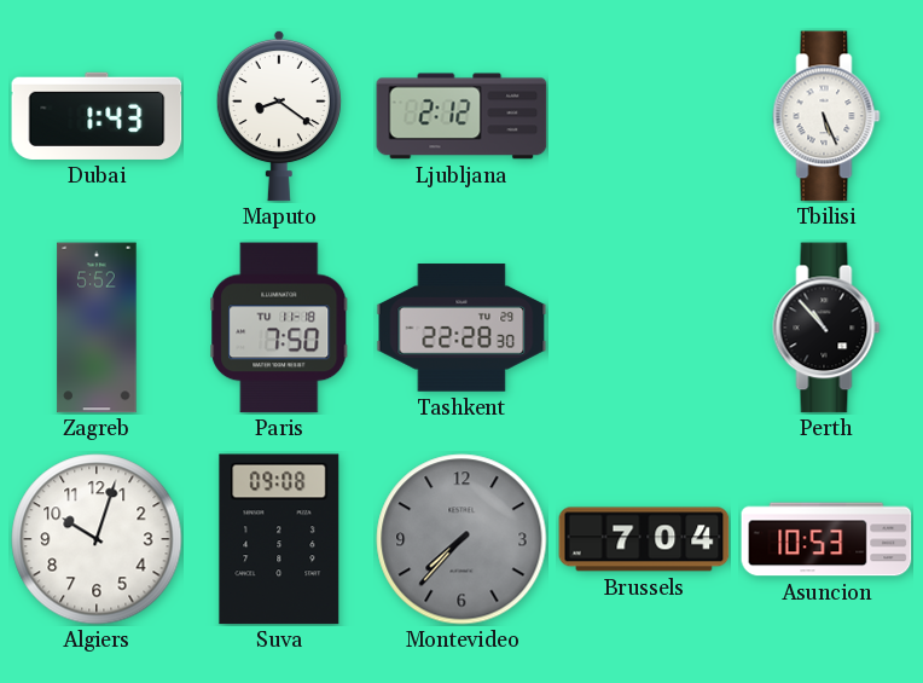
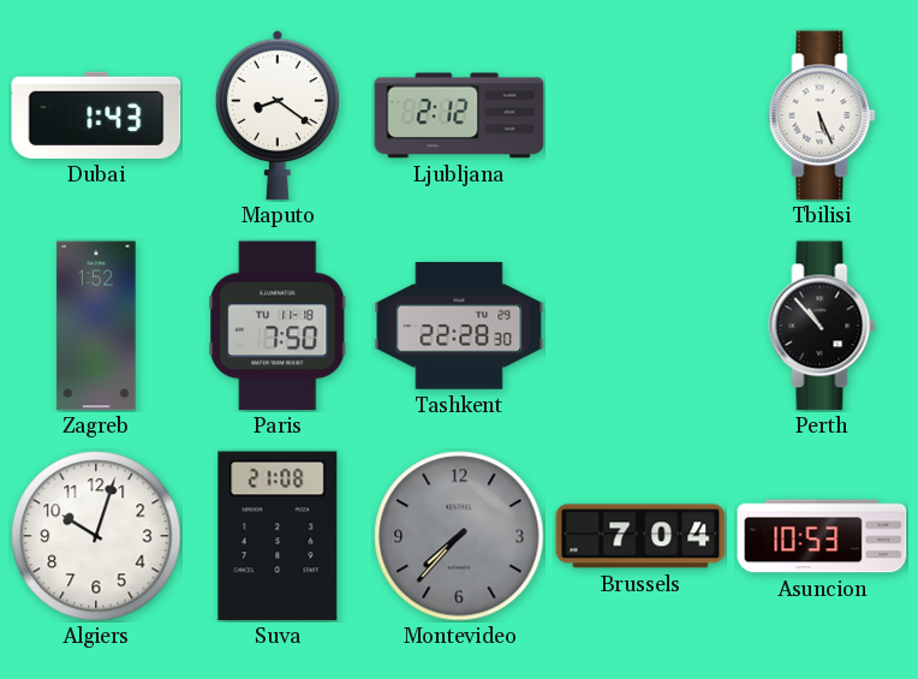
Zagreb: 5:52 -> 1:52 (96, 326)
Suva: 09:08 -> 21:08 (278, 536)
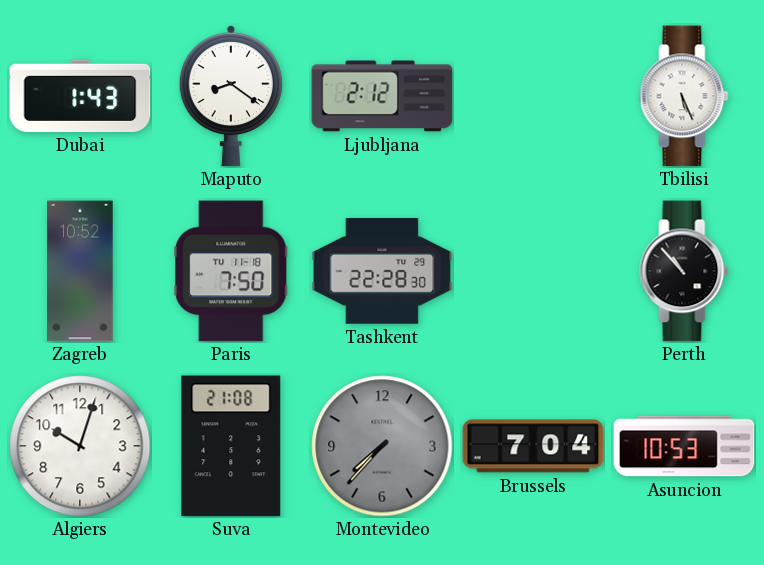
Zagreb: 1:52 -> 10:52 (80, 271)
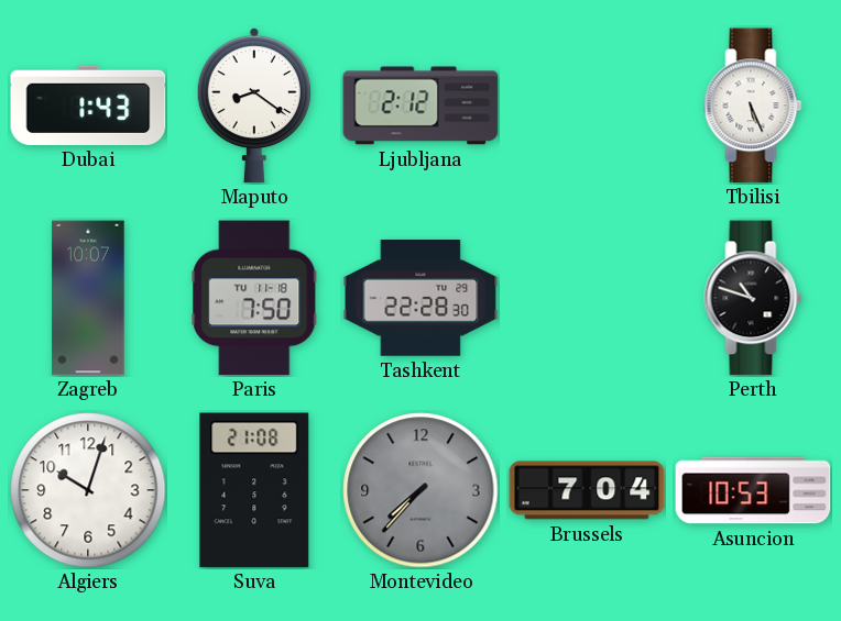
Zagreb: 10:52 -> 10:07 (88, 298)
Perth: 10:53 -> 10:48 (753, 298)
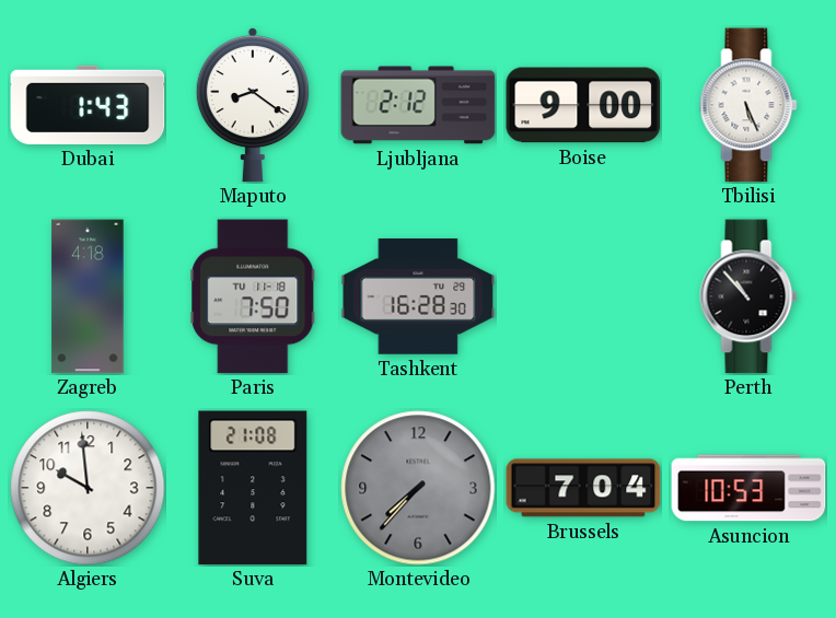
Boise: none -> 9:00 (583, 105)
Zagreb: 10:07 -> 4:18 (88, 296)
Tashkent: 22:28 -> 16:28 (418, 296)
Perth: 10:48 -> 10:53 (748, 296)
Algiers: 10:03 -> 9:59 (88, 488)
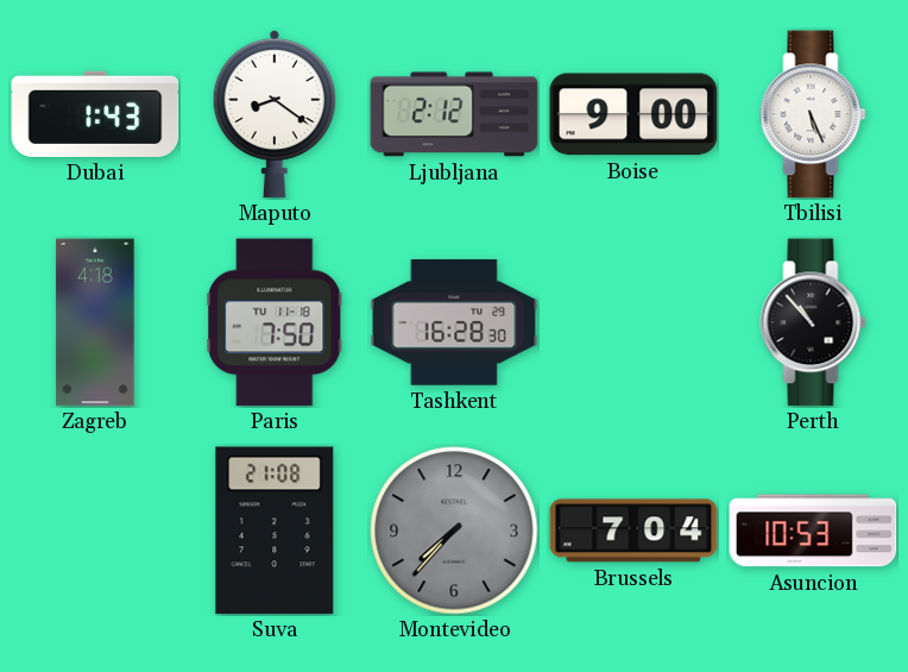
Algiers: 9:59 -> none (88, 488)
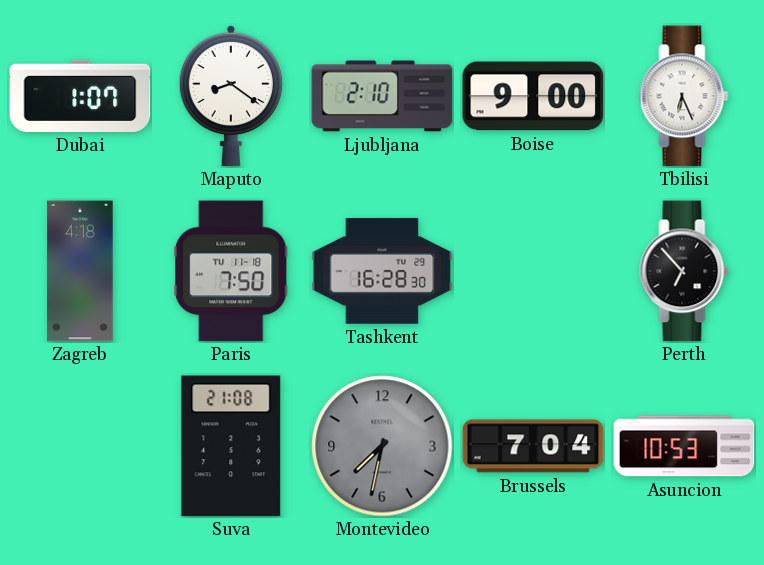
Dubai: 1:43 -> 1:07 (80, 96)
Ljubljana: 2:12 -> 2:10 (382, 96)
Tbilisi: 5:26 -> 6:26 (684, 96)
Perth: 10:53 -> 6:53 (684, 271)
Montevideo: 7:37 -> 7:32 (382, 446)
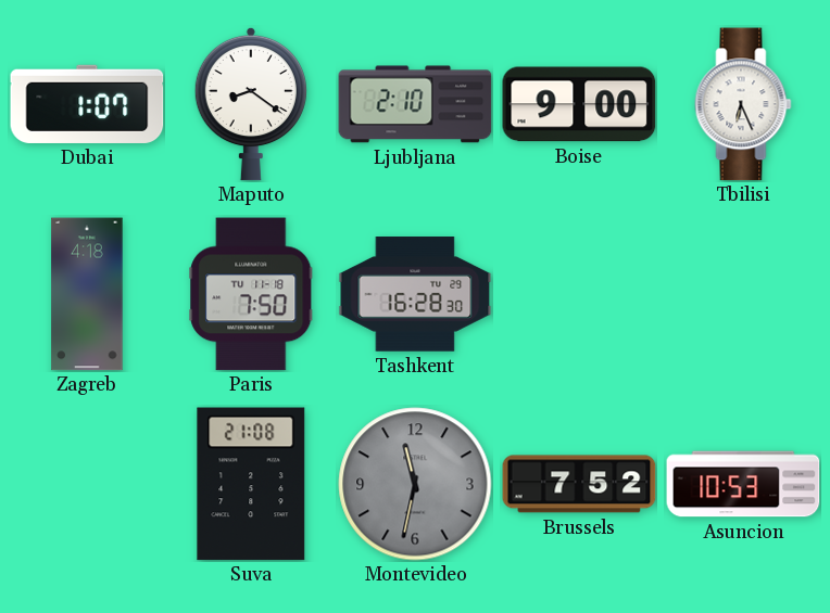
Perth: 6:53 -> none (684, 271)
Montevideo: 7:32 -> 11:32 (415, 484)
Brussels: 7:04 -> 7:52 (579, 484)
